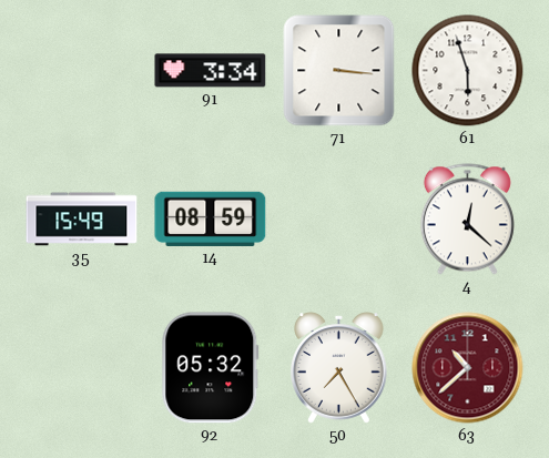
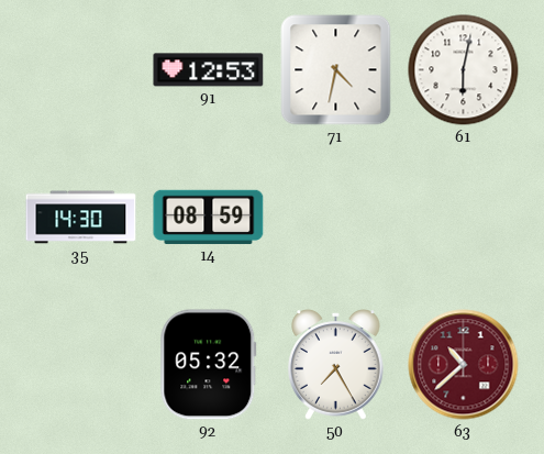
91: 3:34 -> 12:53 (209, 70)
71: 3:16 -> 4:32 (336, 70)
61: 5:57 -> 6:02 (464, 70)
35: 15:49 -> 14:30 (81, 218)
4: 12:22 -> none (467, 220)
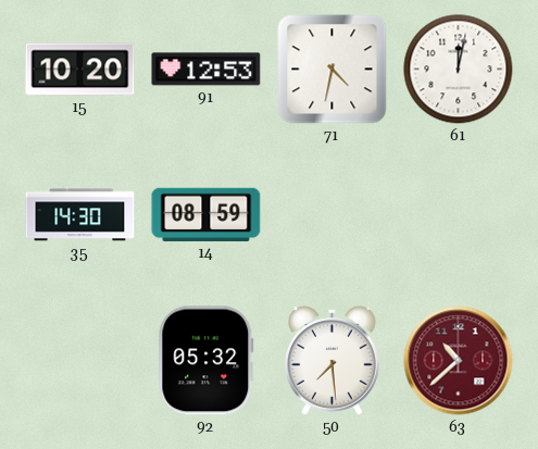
15: none -> 10:20 (80, 70)
61: 6:02 -> 12:02 (459, 70)
50: 7:25 -> 7:29 (333, 361)
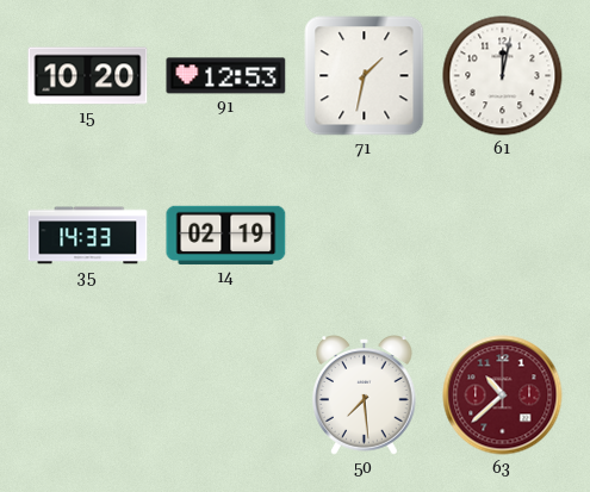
71: 4:32 -> 1:32 (365, 76)
35: 14:30 -> 14:33 (88, 236)
14: 08:59 -> 02:19 (226, 235)
92: 05:32 -> none (207, 361)
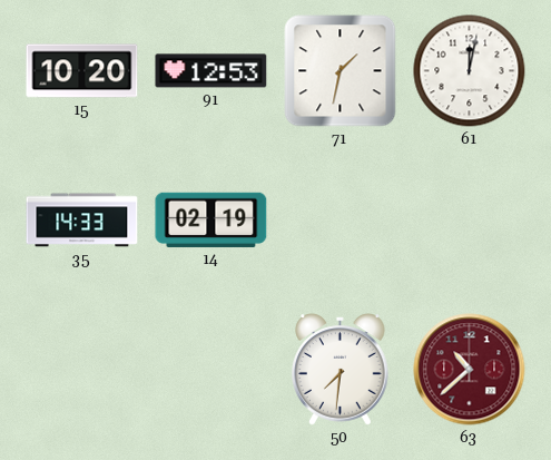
50: 7:29 -> 7:31 (341, 370)
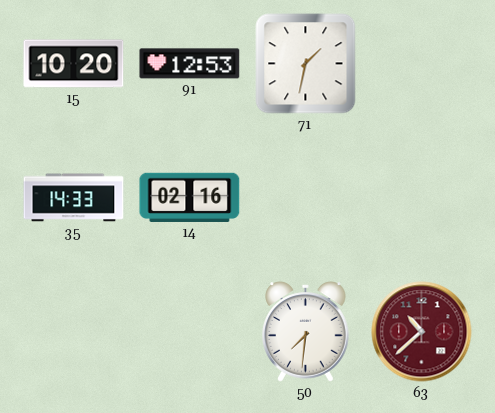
61: 12:02 -> none (470, 71)
14: 02:19 -> 02:16 (190, 197)
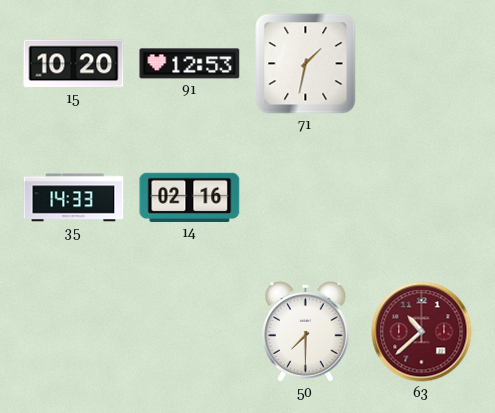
50: 7:31 -> 7:30 (306, 332)
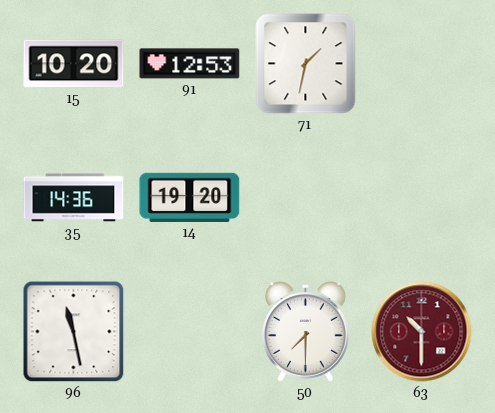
35: 14:33 -> 14:36 (74, 198)
14: 02:16 -> 19:20 (190, 197)
96: none -> 11:28 (74, 332)
63: 10:38 -> 10:30 (422, 332)
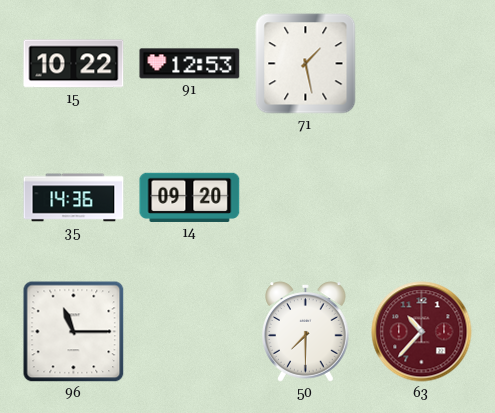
15: 10:20 -> 10:22 (74, 64)
71: 1:32 -> 1:28 (306, 64)
14: 19:20 -> 09:20 (190, 197)
96: 11:28 -> 11:15 (74, 332)
63: 10:30 -> 10:37 (422, 332)
